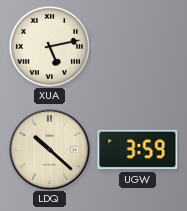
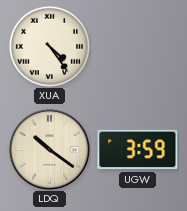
XUA: 5:13 -> 4:24 (49, 46)
LDQ: 10:22 -> 10:21 (49, 149)
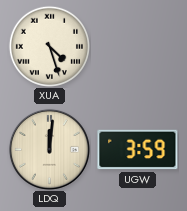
XUA: 4:24 -> 4:27 (49, 46)
LDQ: 10:21 -> 12:01 (49, 149)
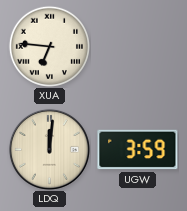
XUA: 4:27 -> 6:46 (49, 46)
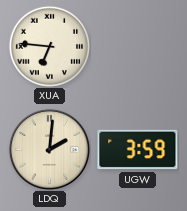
LDQ: 12:01 -> 2:01 (49, 149)
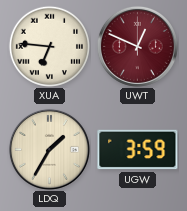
UWT: none -> 12:49 (137, 46)
LDQ: 2:01 -> 1:35 (49, 149)
